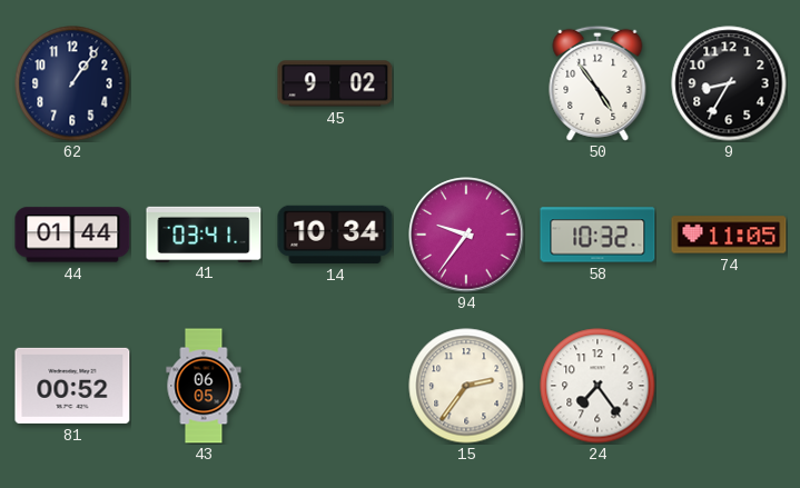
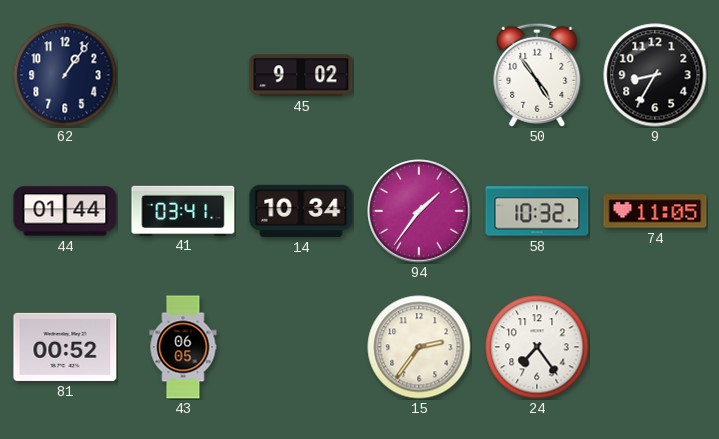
94: 9:36 -> 1:36 (419, 211)
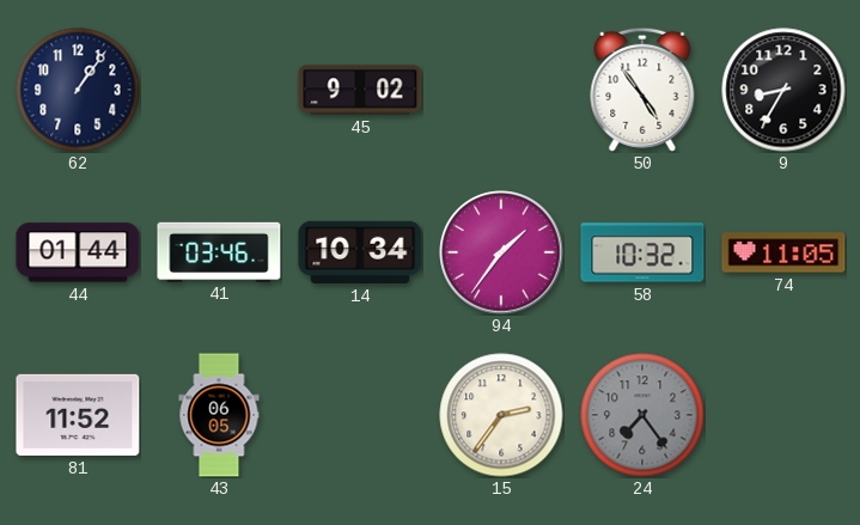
41: 03:41 -> 03:46 (219, 251)
81: 00:52 -> 11:52 (78, 415)
24 dial: white -> grey (642, 415)
